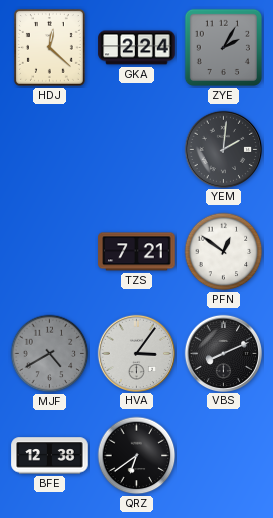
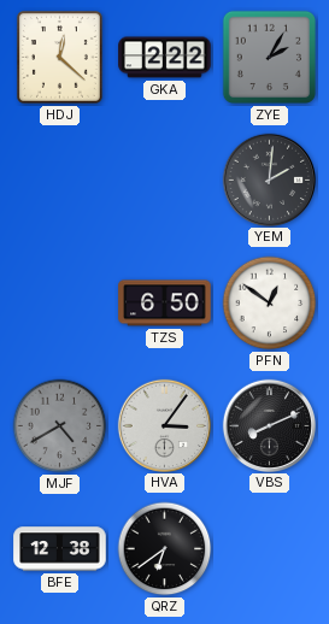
GKA: 2:24 -> 2:22 (165, 58)
TZS: 7:21 -> 6:50 (165, 304)
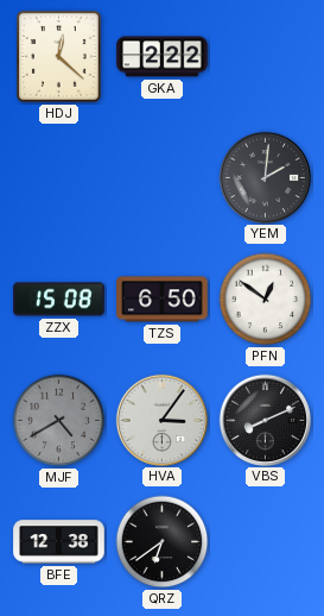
ZYE: 2:05 -> none (269, 57)
ZZX: none -> 15:08 (59, 300)
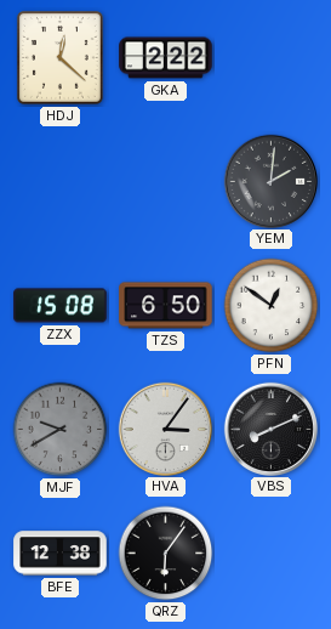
MJF: 4:40 -> 9:40 (61, 430)
QRZ: 6:39 -> 6:06 (166, 554)
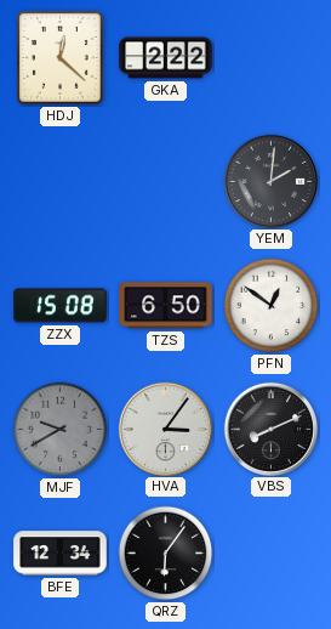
BFE: 12:38 -> 12:34 (61, 554)
